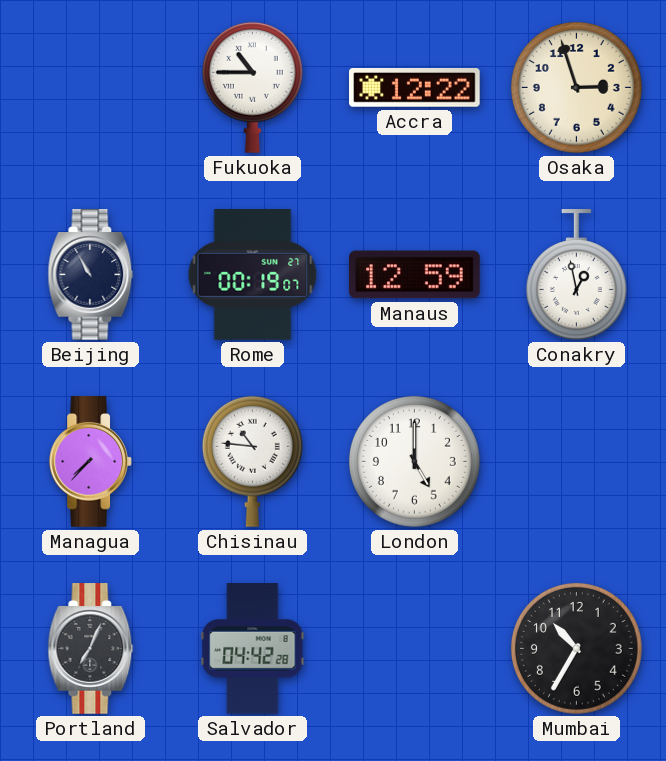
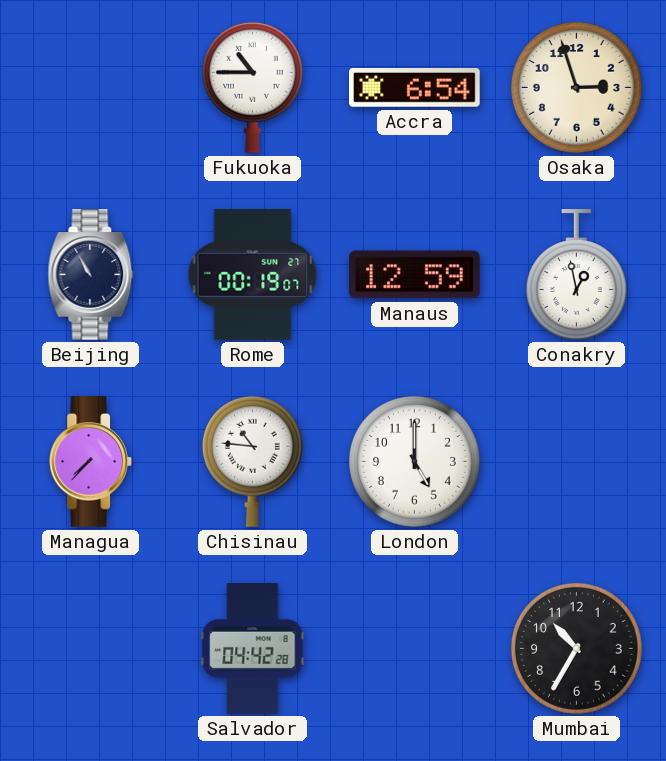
Accra: 12:22 -> 6:54 (415, 88)
Portland: 7:04 -> none (91, 649)
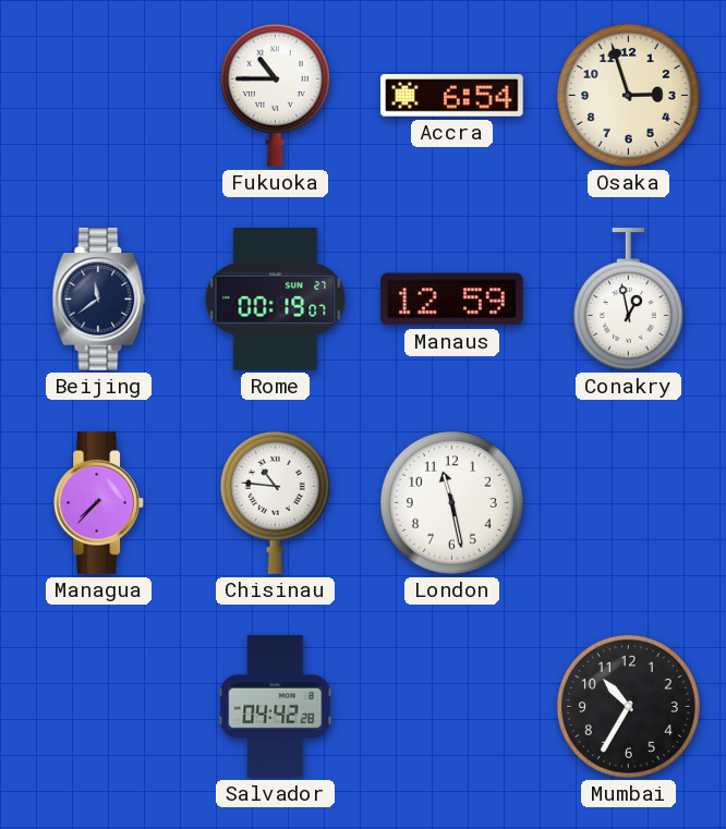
Beijing: 10:55 -> 11:39 (99, 300)
London: 5:00 -> 11:28 (451, 502)
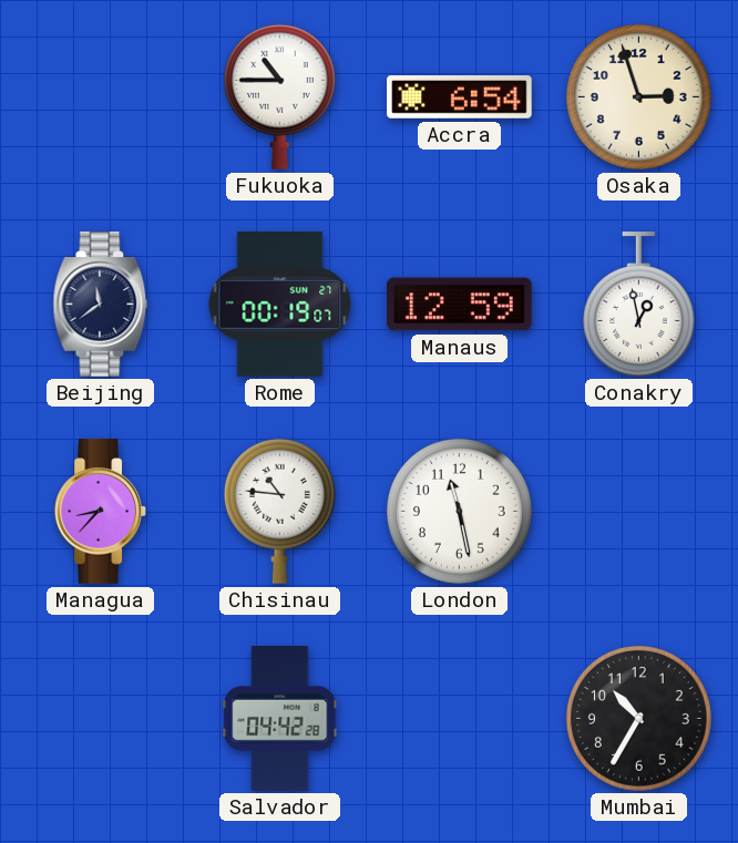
Managua: 7:37 -> 8:37 (101, 512)
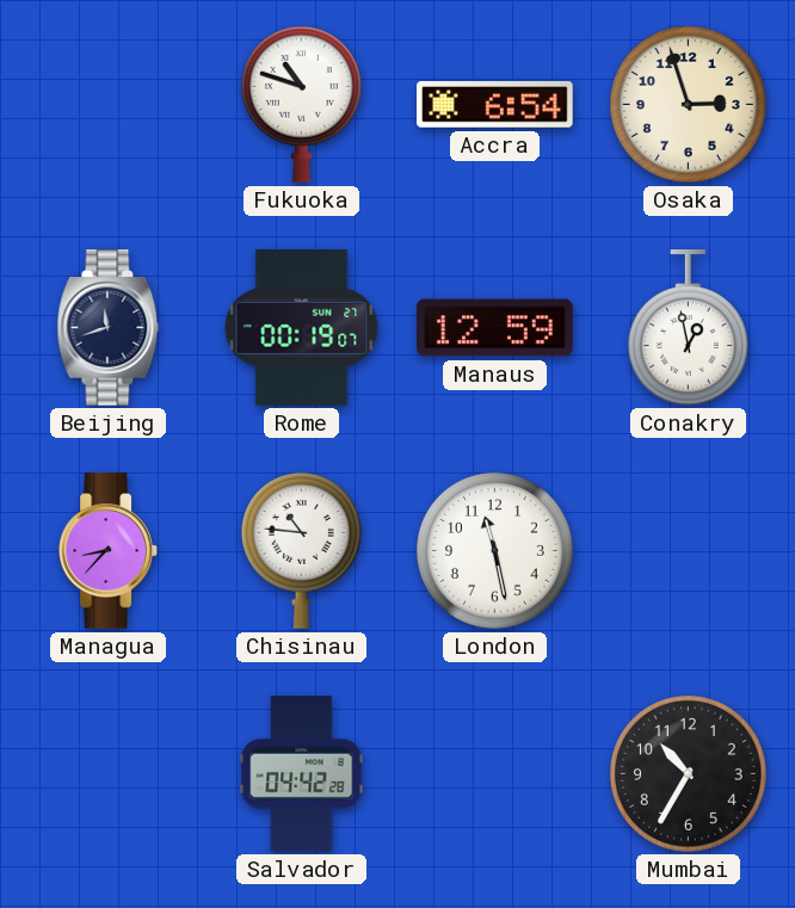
Fukuoka: 10:45 -> 10:48 (301, 104)
Beijing: 11:39 -> 11:42 (109, 328)
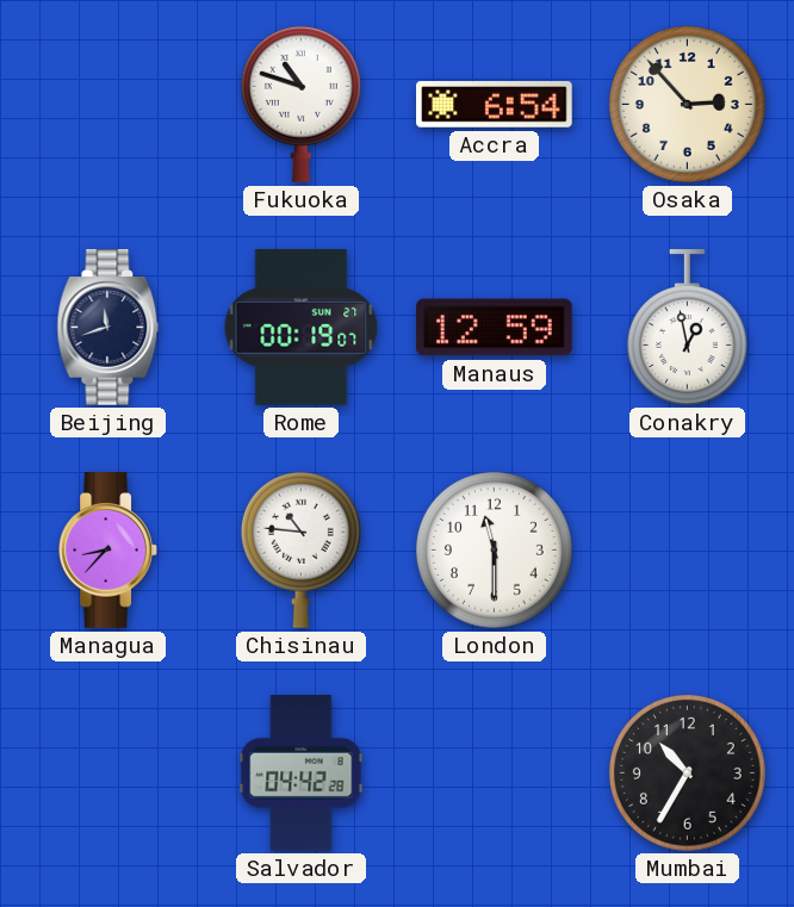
Osaka: 2:57 -> 2:53 (687, 104)
London: 11:28 -> 11:30 (494, 549)
